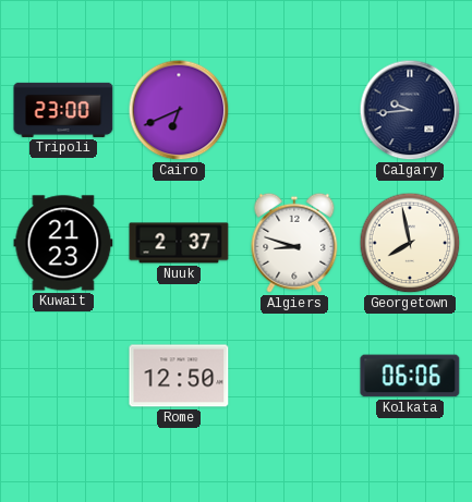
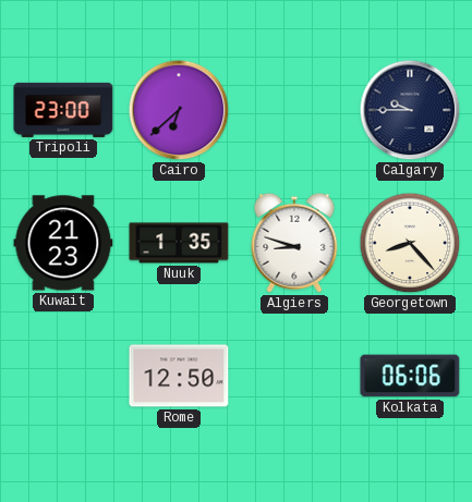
Cairo: 6:41 -> 6:38 (179, 110)
Calgary: 9:44 -> 9:45 (410, 110)
Nuuk: 2:37 -> 1:35 (179, 243)
Georgetown: 7:58 -> 8:23 (410, 243)
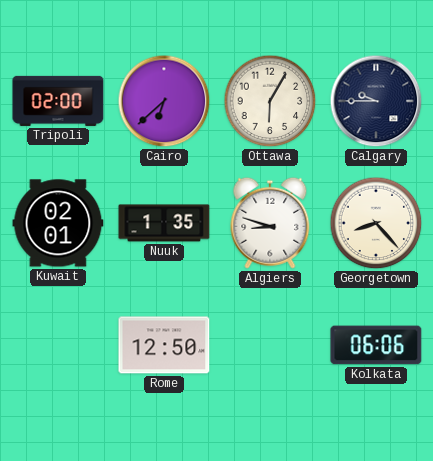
Tripoli: 23:00 -> 02:00 (58, 101)
Ottawa: none -> 6:05 (270, 101)
Kuwait: 21:23 -> 02:01 (58, 223)
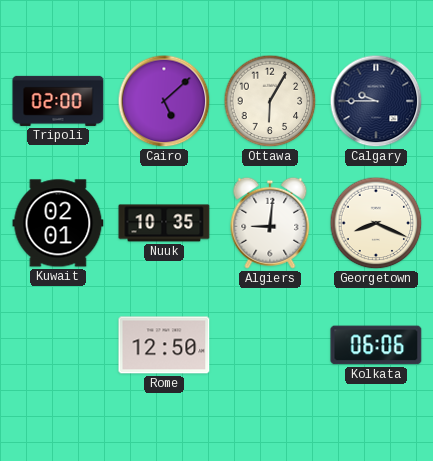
Cairo: 6:38 -> 5:08 (164, 101)
Nuuk: 1:35 -> 10:35 (164, 223)
Algiers: 8:48 -> 9:01 (270, 223)
Georgetown: 8:23 -> 8:19 (376, 223)
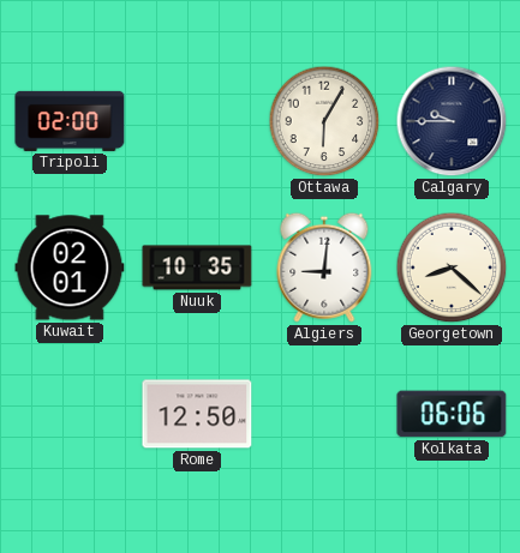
Cairo: 5:08 -> none (164, 101)
Georgetown: 8:19 -> 8:22 (452, 268)
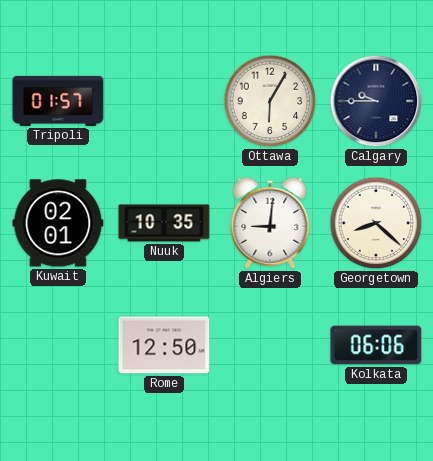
Tripoli: 02:00 -> 01:57 (58, 101)
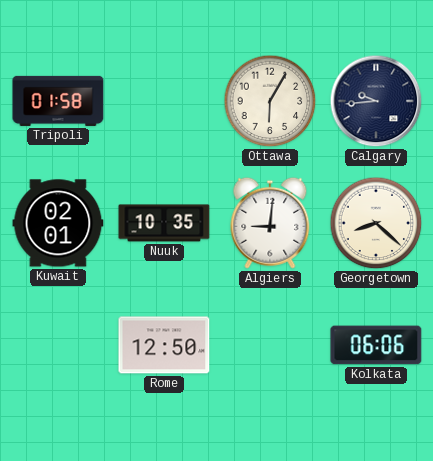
Tripoli: 01:57 -> 01:58 (58, 101)
Calgary: 9:45 -> 9:44 (376, 101)
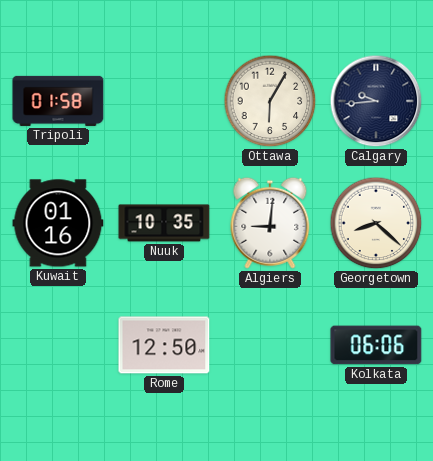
Kuwait: 02:01 -> 01:16 (58, 223)
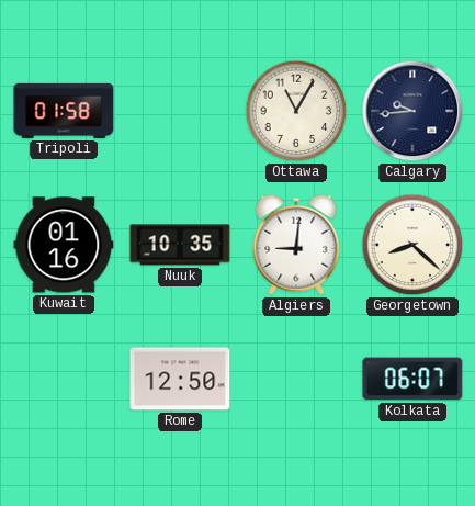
Ottawa: 6:05 -> 11:05 (296, 111)
Kolkata: 06:06 -> 06:07 (412, 379)
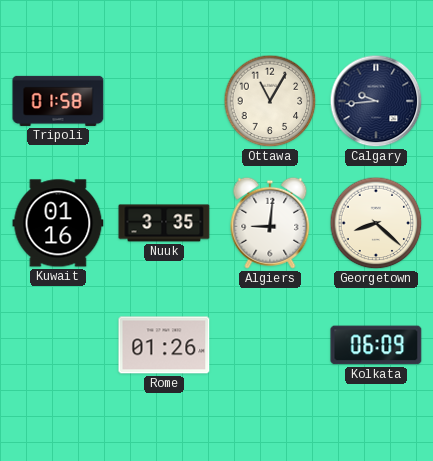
Nuuk: 10:35 -> 3:35 (164, 223)
Rome: 12:50 -> 01:26 (164, 345)
Kolkata: 06:07 -> 06:09 (376, 345)
